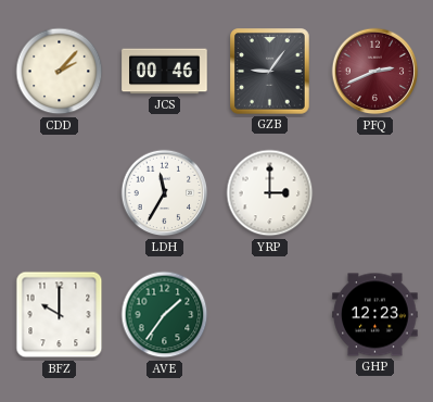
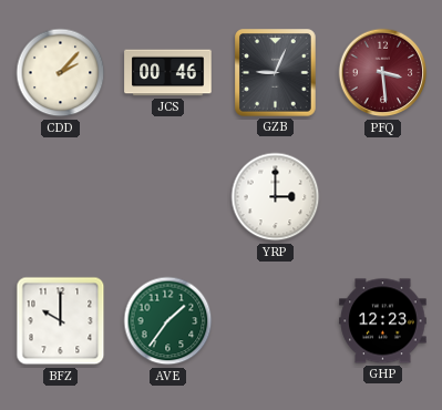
GZB: 9:06 -> 9:04 (276, 73)
PFQ: 2:41 -> 3:29 (383, 73)
LDH: 11:35 -> none (165, 193)
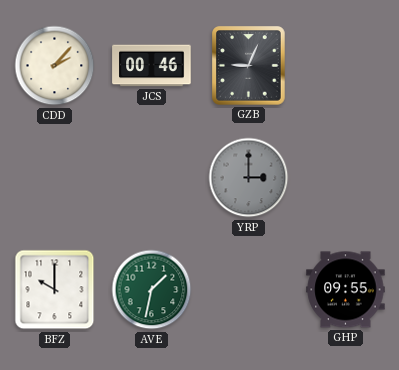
PFQ: 3:29 -> none (383, 73)
YRP dial: white -> grey (249, 178)
AVE: 1:36 -> 1:32 (152, 290)
GHP: 12:23 -> 09:55 (346, 290)
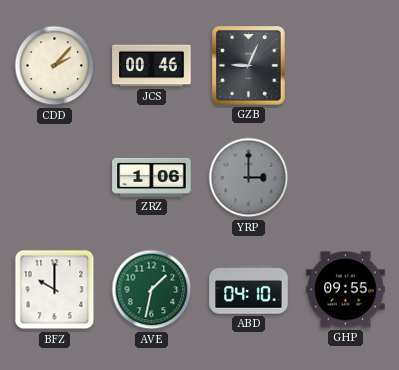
ZRZ: none -> 1:06 (152, 177)
ABD: none -> 04:10 (249, 290)
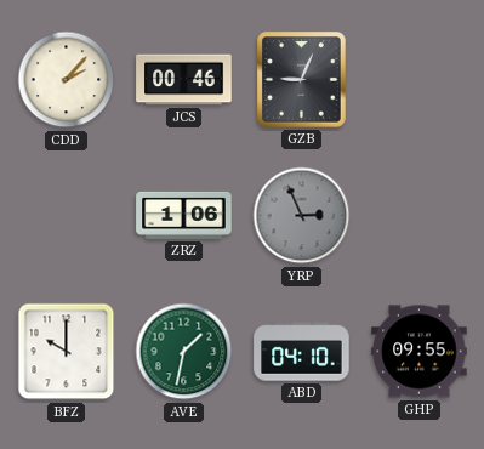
YRP: 3:00 -> 2:56 (302, 216)
